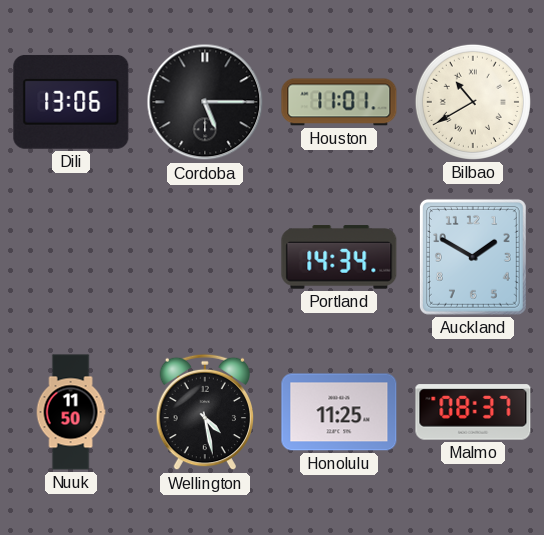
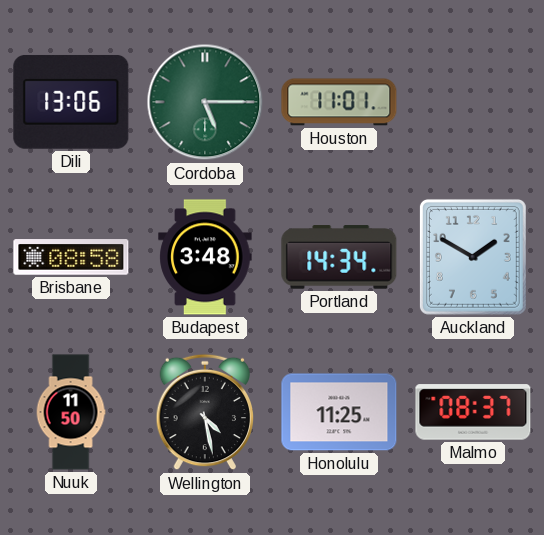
Cordoba dial: black -> green (205, 102)
Bilbao: 10:40 -> none (473, 102)
Brisbane: none -> 08:58 (71, 257)
Budapest: none -> 3:48 (205, 257)
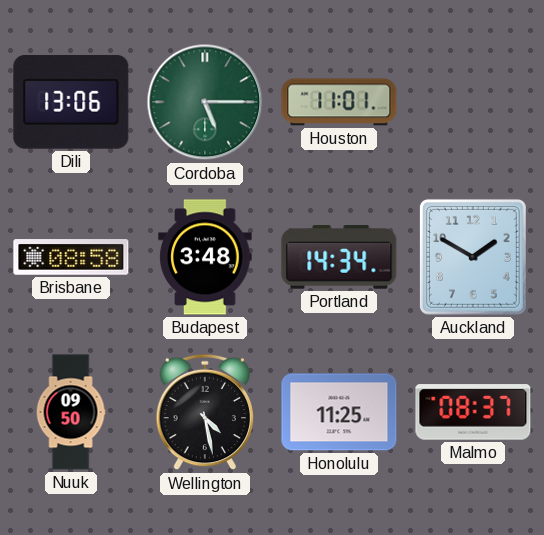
Nuuk: 11:50 -> 09:50 (71, 412)
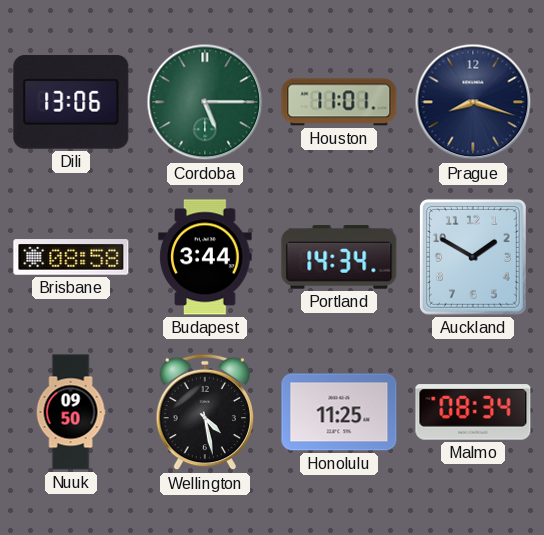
Prague: none -> 8:18 (473, 102)
Budapest: 3:48 -> 3:44 (205, 257)
Malmo: 08:37 -> 08:34 (473, 412)
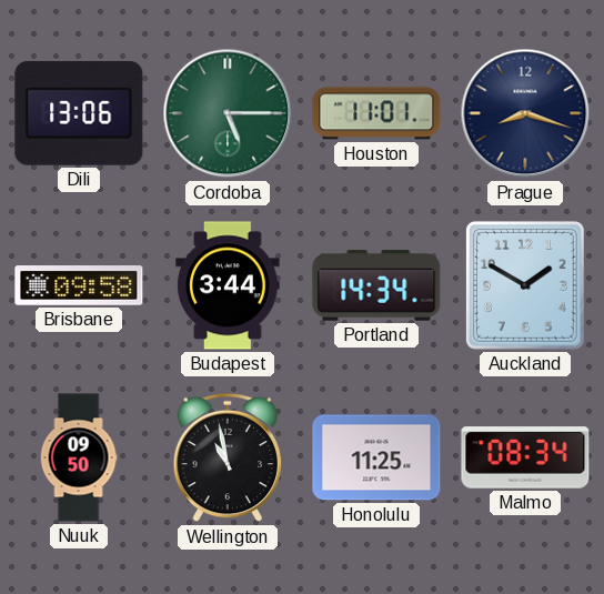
Brisbane: 08:58 -> 09:58 (79, 285)
Wellington: 4:28 -> 10:58 (228, 457)
